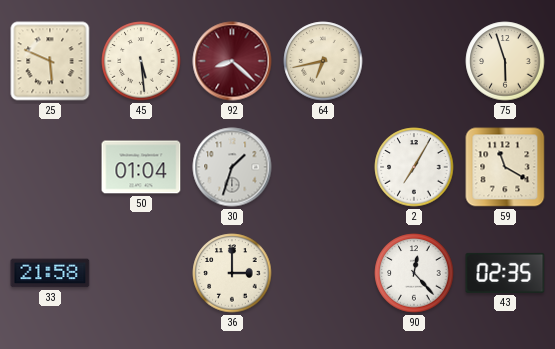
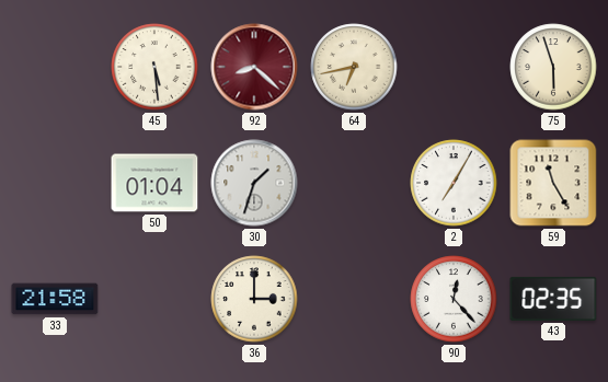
25: 5:49 -> none (50, 61)
59: 11:20 -> 11:25 (553, 183)
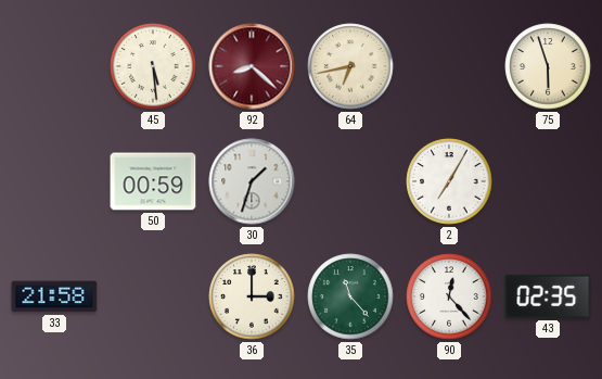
50: 01:04 -> 00:59 (153, 181)
59: 11:25 -> none (553, 183)
35: none -> 11:23 (350, 296)
